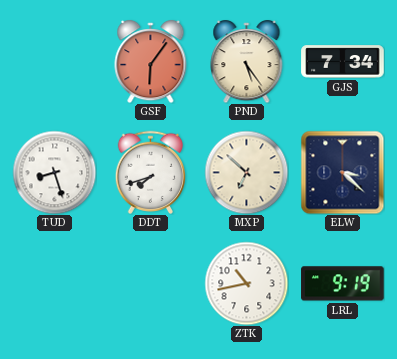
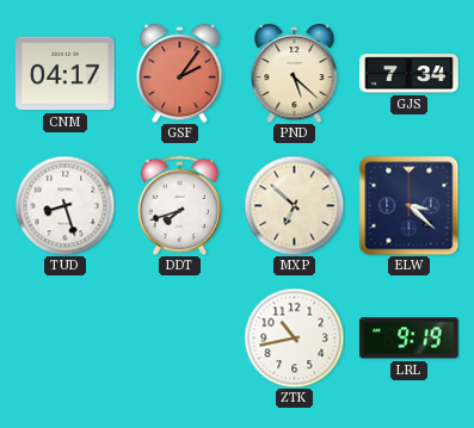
CNM: none -> 04:17 (66, 74)
GSF: 6:06 -> 2:06 (180, 74)
PND: 5:24 -> 5:22 (295, 74)
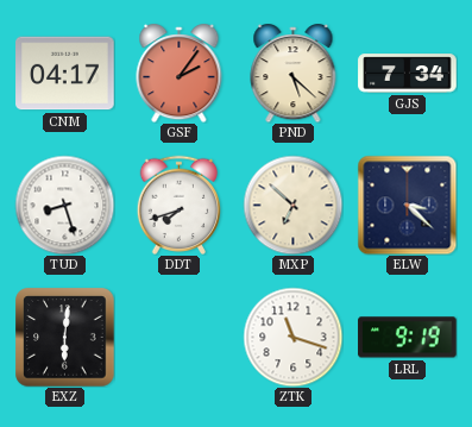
EXZ: none -> 6:01 (64, 337)
ZTK: 10:43 -> 11:18 (292, 337)
